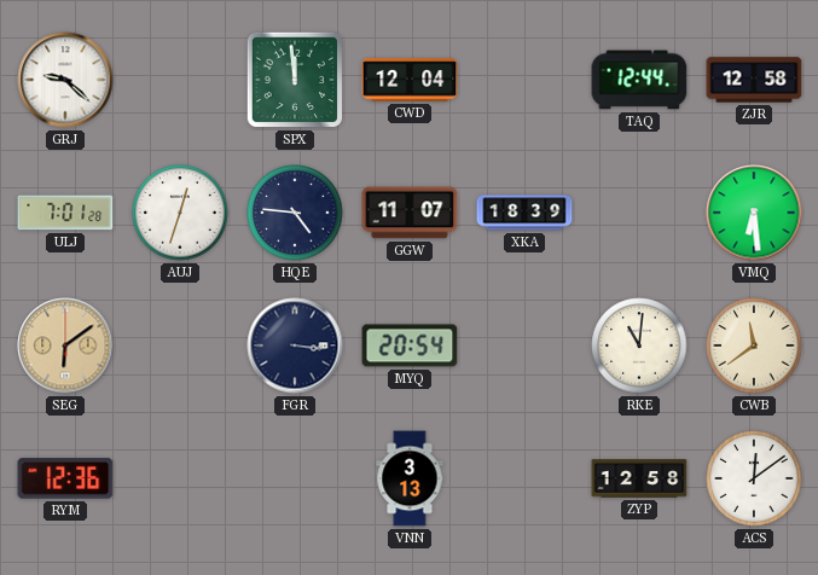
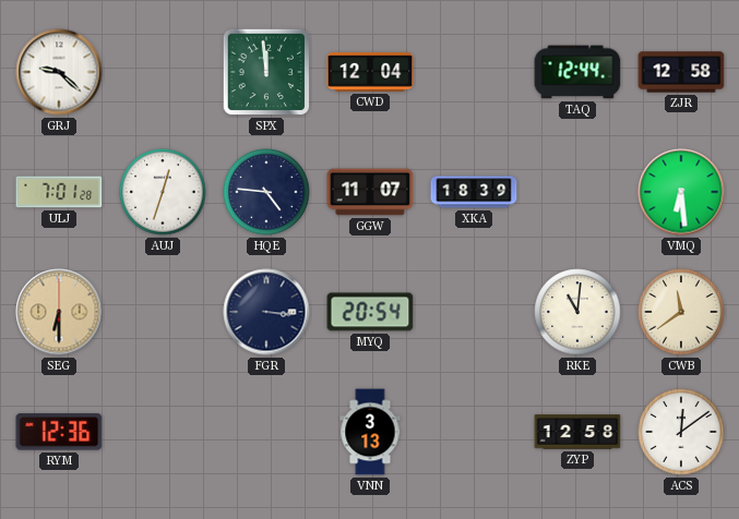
SEG: 6:09 -> 6:30 (59, 312)
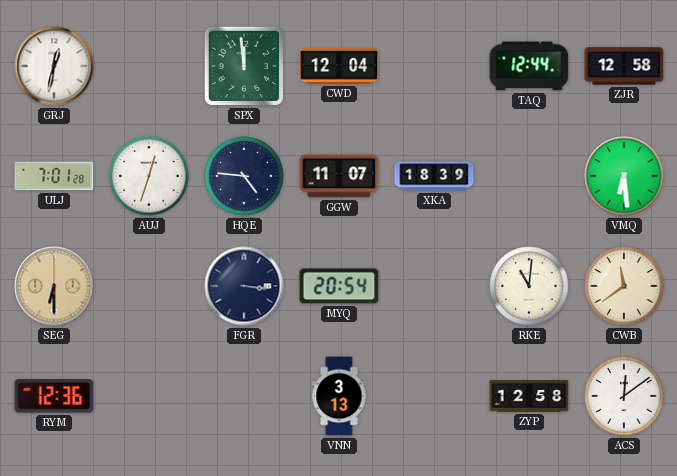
GRJ: 9:22 -> 12:32 (54, 66)
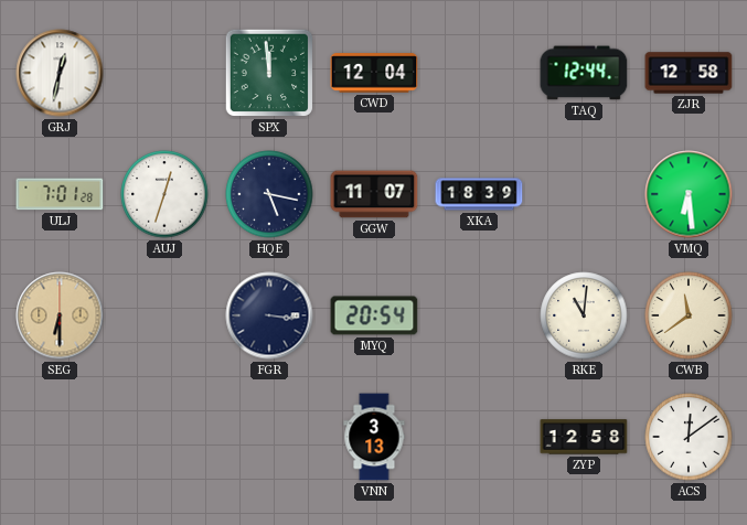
HQE: 4:46 -> 5:17 (269, 194)
RYM: 12:36 -> none (54, 396)
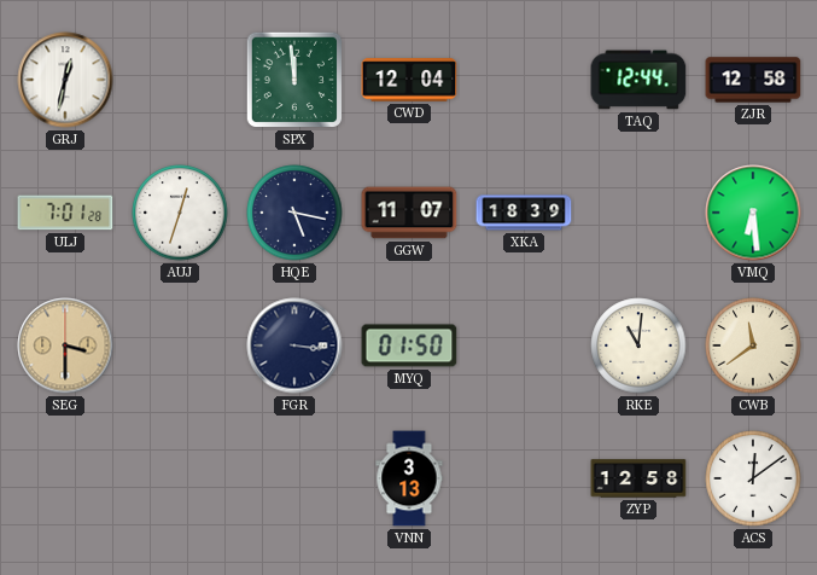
SEG: 6:30 -> 3:30 (65, 345)
MYQ: 20:54 -> 01:50 (409, 345)
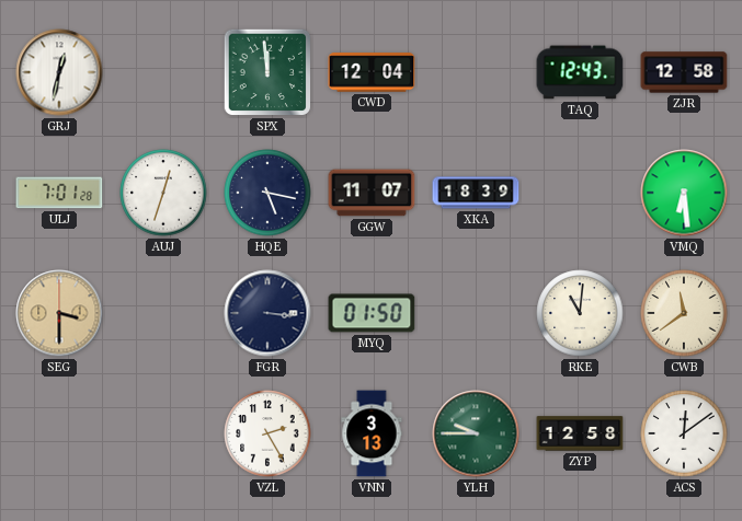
TAQ: 12:44 -> 12:43 (580, 72)
VZL: none -> 2:25 (267, 433)
YLH: none -> 9:45 (476, 433)
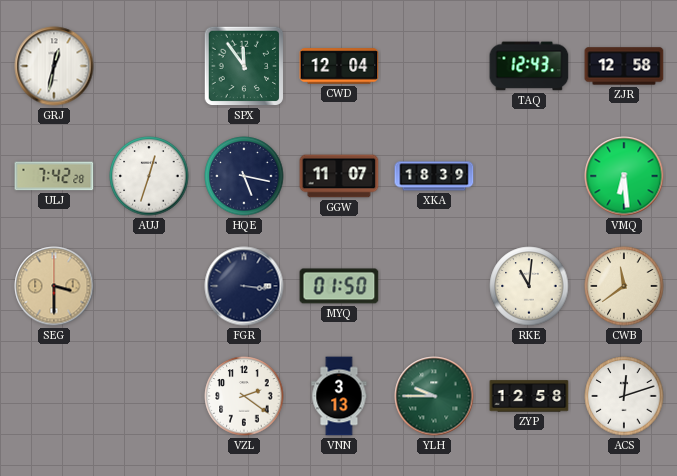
SPX: 11:59 -> 11:54 (244, 66)
ULJ: 7:01 -> 7:42 (54, 176)
VZL: 2:25 -> 2:21 (244, 396)
ACS: 12:09 -> 12:12 (624, 396)
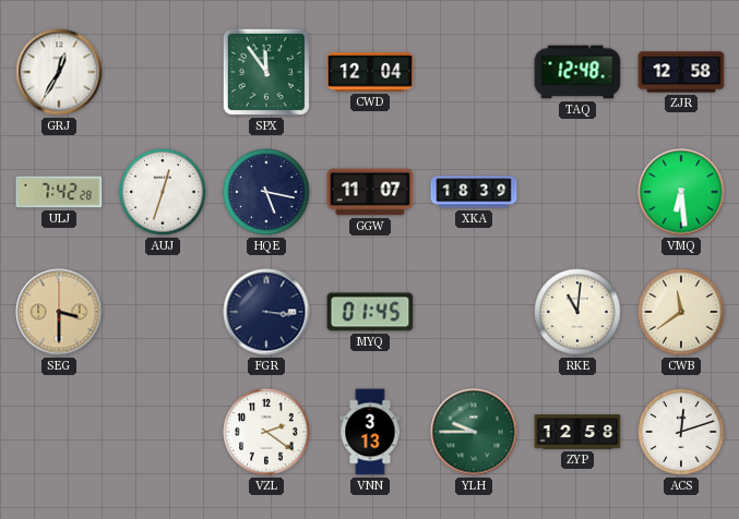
GRJ: 12:32 -> 12:35 (59, 72)
TAQ: 12:43 -> 12:48 (577, 72)
MYQ: 01:50 -> 01:45 (370, 312)
